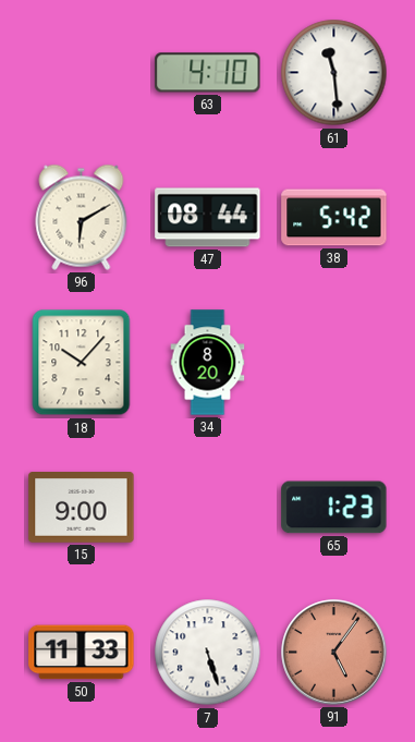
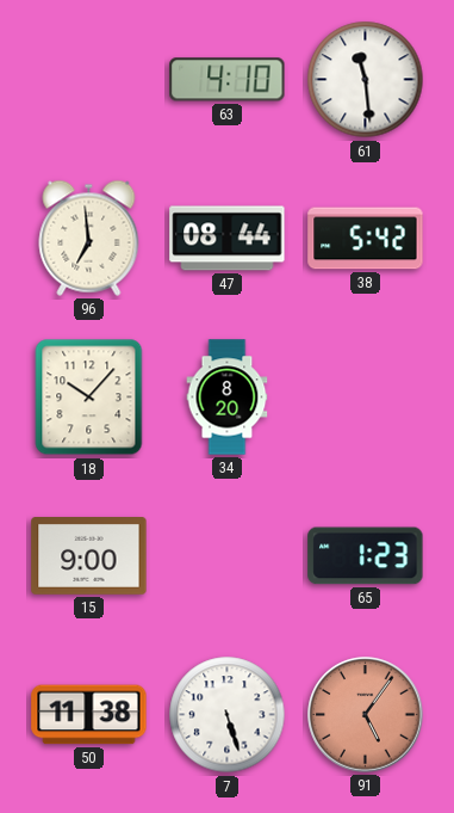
96: 6:10 -> 6:59 (89, 238)
50: 11:33 -> 11:38 (89, 715)
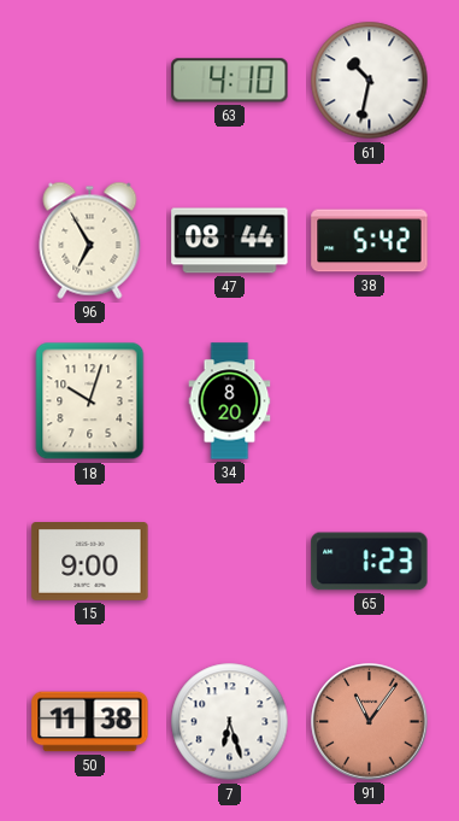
61: 11:29 -> 10:32 (370, 81)
96: 6:59 -> 6:55 (90, 240)
18: 10:07 -> 10:03 (90, 401)
7: 5:27 -> 6:27 (230, 722)
91: 5:06 -> 11:06 (370, 722)
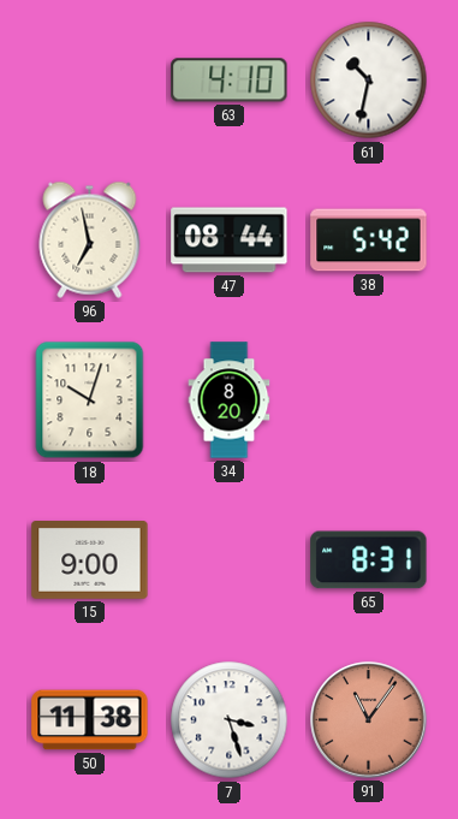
96: 6:55 -> 6:58 (90, 239)
65: 1:23 -> 8:31 (369, 560)
7: 6:27 -> 3:27 (230, 720)
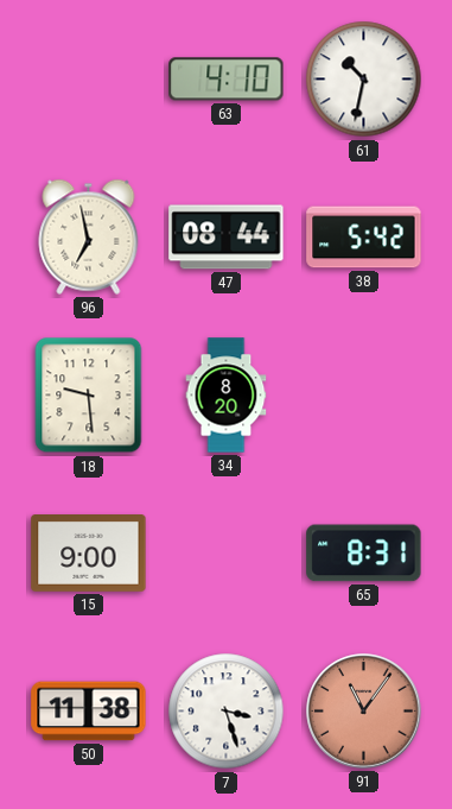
18: 10:03 -> 9:29 (89, 396)
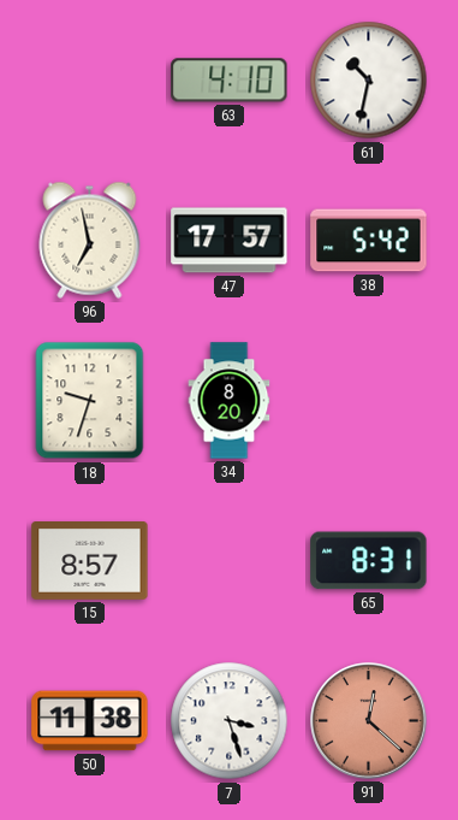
47: 08:44 -> 17:57 (230, 241)
18: 9:29 -> 9:33 (90, 401)
15: 9:00 -> 8:57 (90, 561)
91: 11:06 -> 12:22 (369, 721)
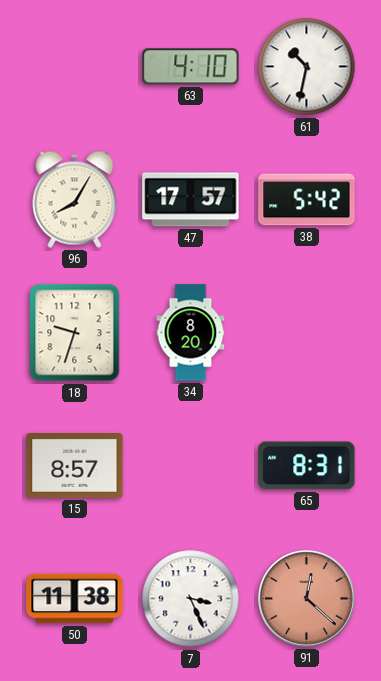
96: 6:58 -> 8:05 (75, 199)
7: 3:27 -> 3:26 (191, 599)
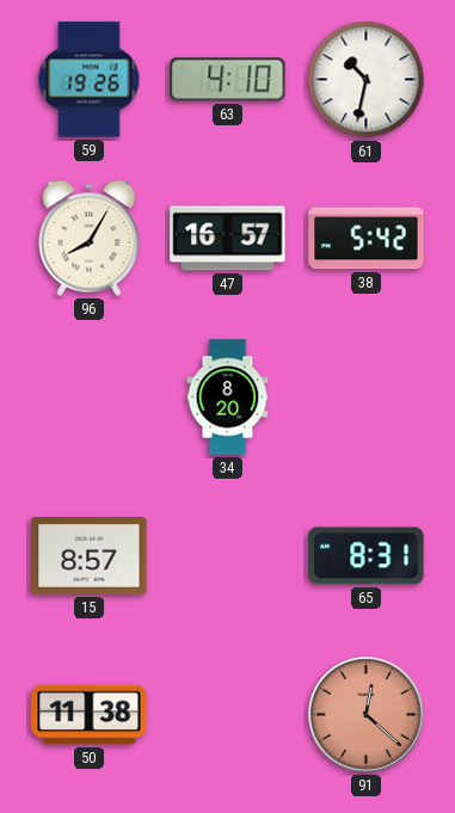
59: none -> 19:26 (90, 80)
47: 17:57 -> 16:57 (228, 239)
18: 9:33 -> none (75, 333)
7: 3:26 -> none (191, 599)
